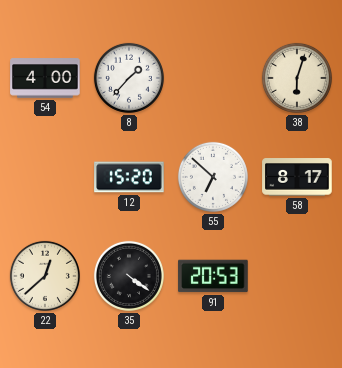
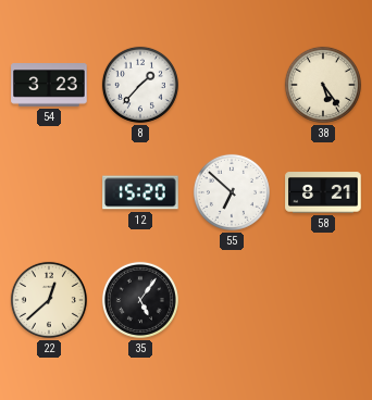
54: 4:00 -> 3:23 (49, 85)
38: 6:03 -> 5:24 (323, 85)
58: 8:17 -> 8:21 (323, 192)
35: 4:21 -> 5:06 (140, 300)
91: 20:53 -> none (213, 276)
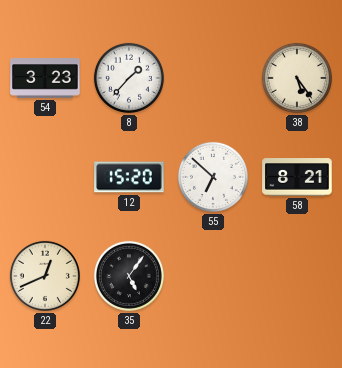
22: 12:38 -> 12:41 (45, 276)
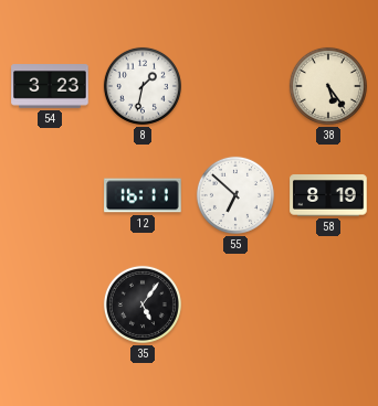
8: 1:37 -> 1:32 (143, 86)
12: 15:20 -> 16:11 (143, 195)
58: 8:21 -> 8:19 (328, 195)
22: 12:41 -> none (45, 276)
